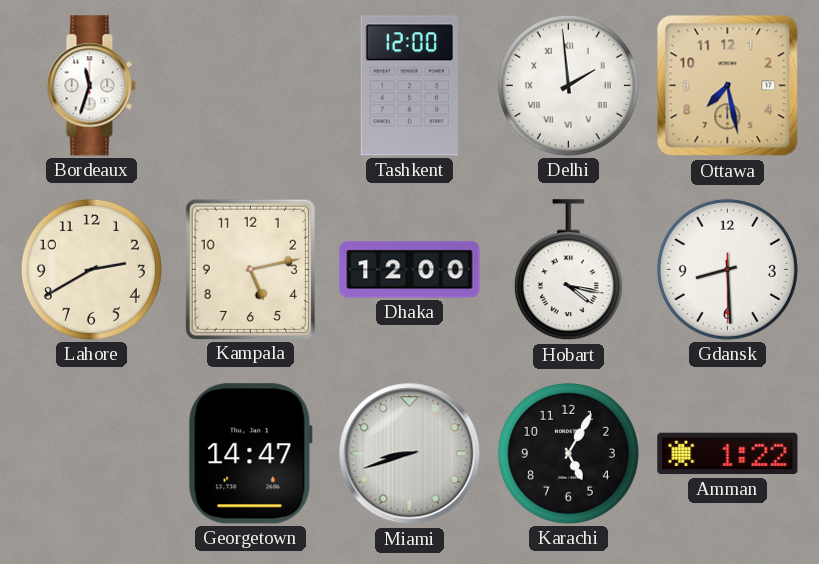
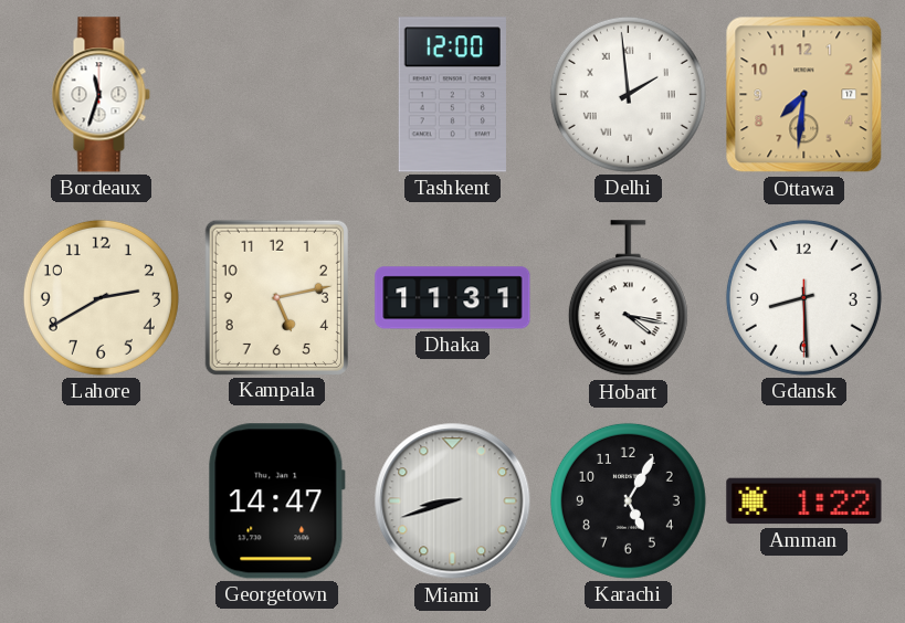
Ottawa: 7:28 -> 7:31 (804, 95)
Dhaka: 12:00 -> 11:31 (453, 298)
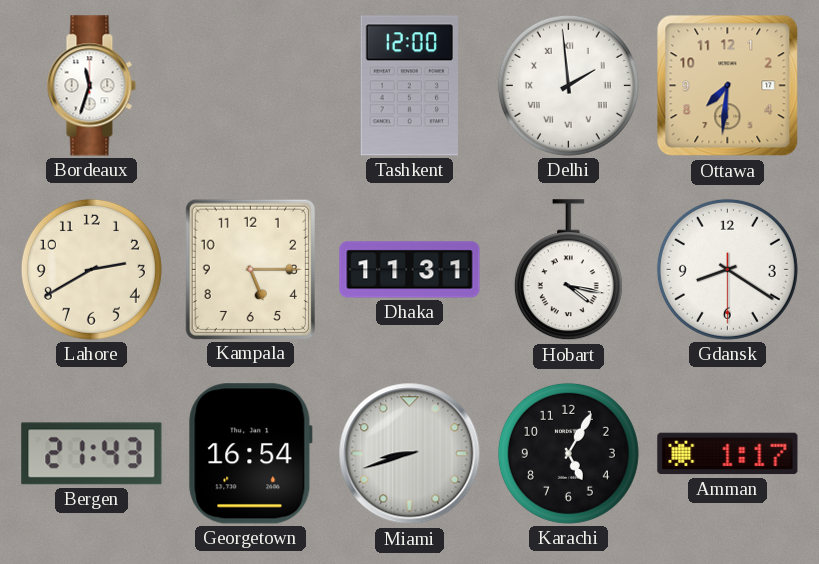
Kampala: 5:13 -> 5:15 (250, 269)
Gdansk: 8:29 -> 8:20 (727, 269)
Bergen: none -> 21:43 (92, 454)
Georgetown: 14:47 -> 16:54 (250, 454)
Amman: 1:22 -> 1:17 (728, 454)
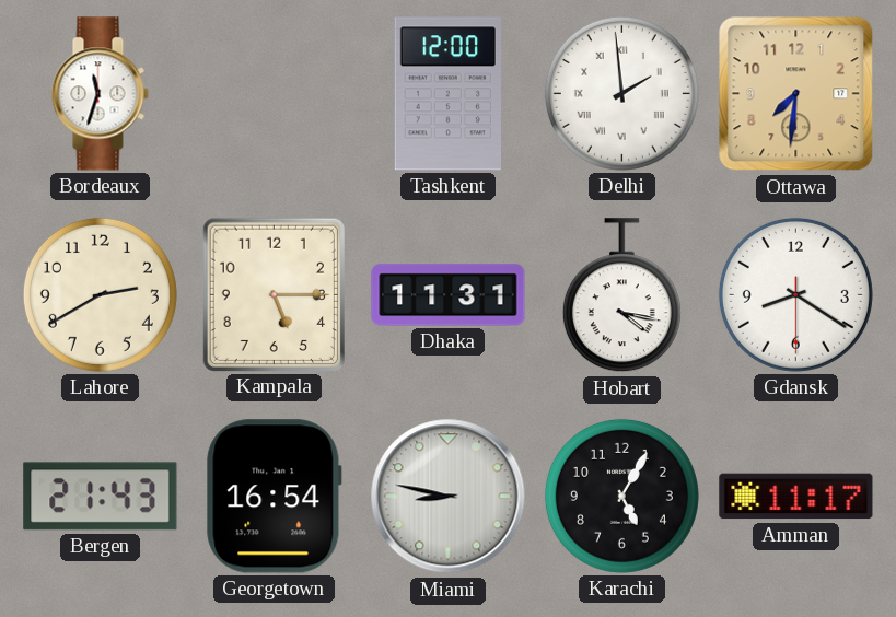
Miami: 8:42 -> 8:47 (449, 497)
Amman: 1:17 -> 11:17 (796, 497)
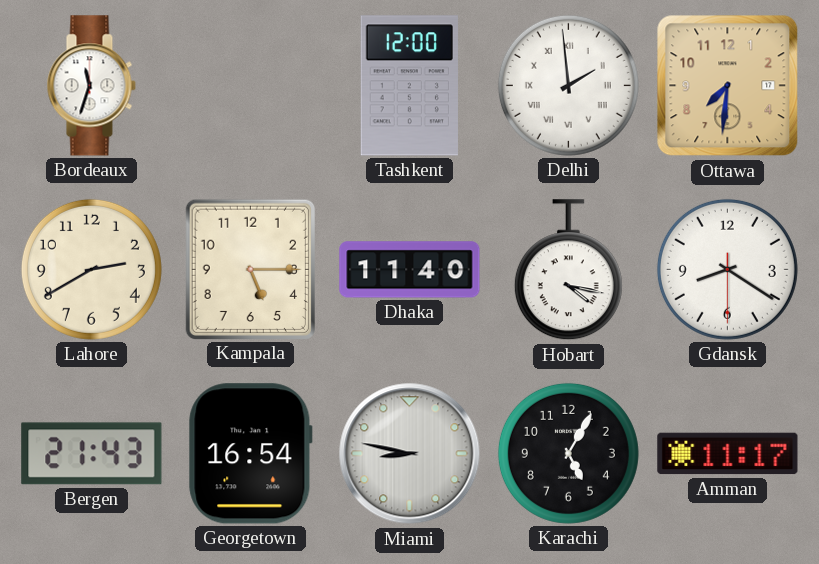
Dhaka: 11:31 -> 11:40 (410, 270)
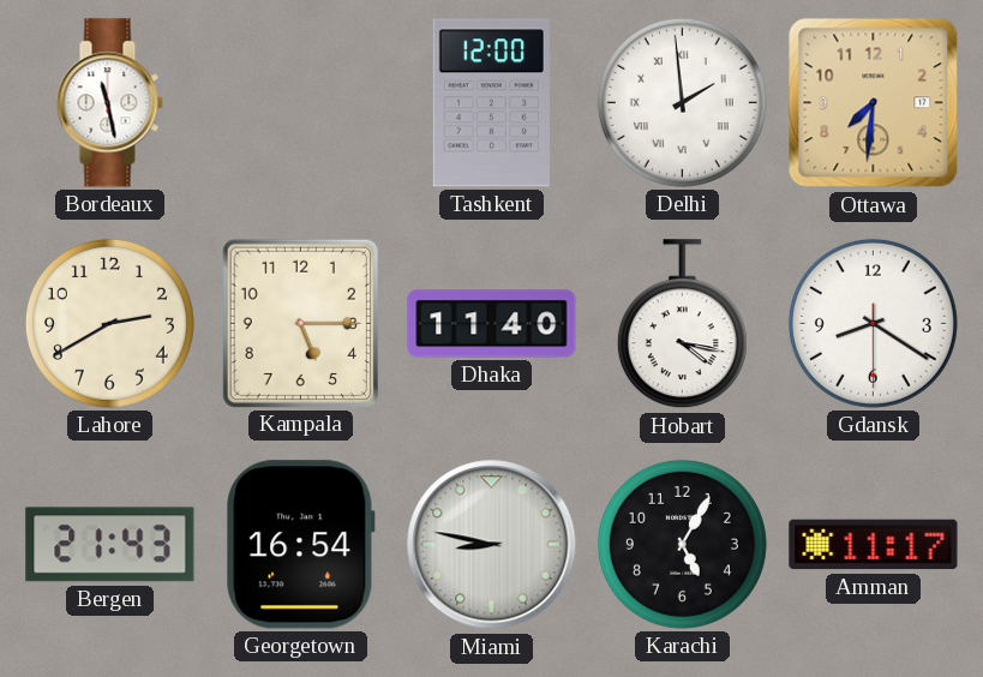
Bordeaux: 11:33 -> 11:28 (109, 103)
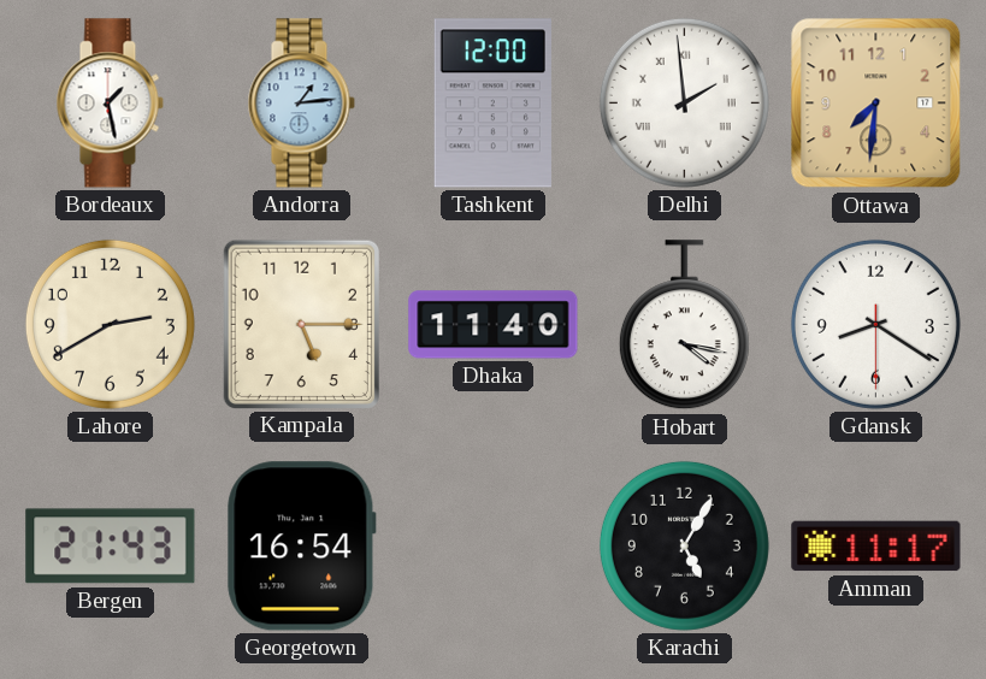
Bordeaux: 11:28 -> 1:28 (110, 104)
Andorra: none -> 1:14 (301, 104)
Miami: 8:47 -> none (492, 545)
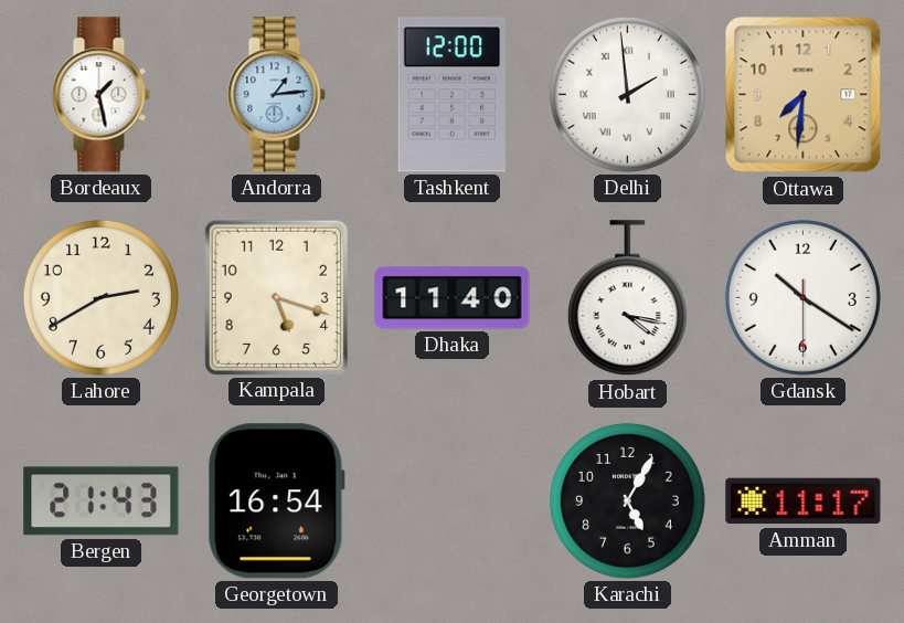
Kampala: 5:15 -> 5:18 (276, 297)
Gdansk: 8:20 -> 10:20 (802, 297)
